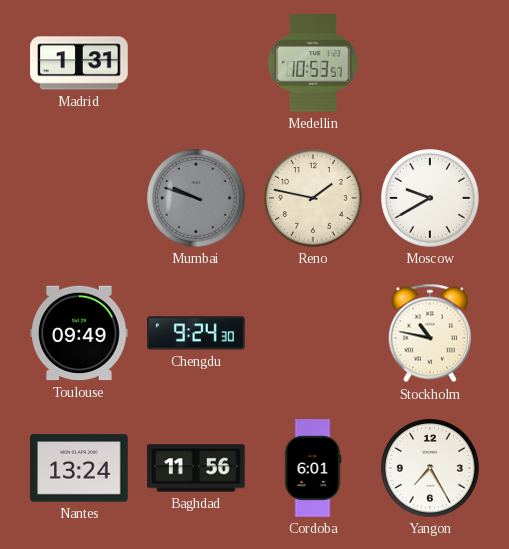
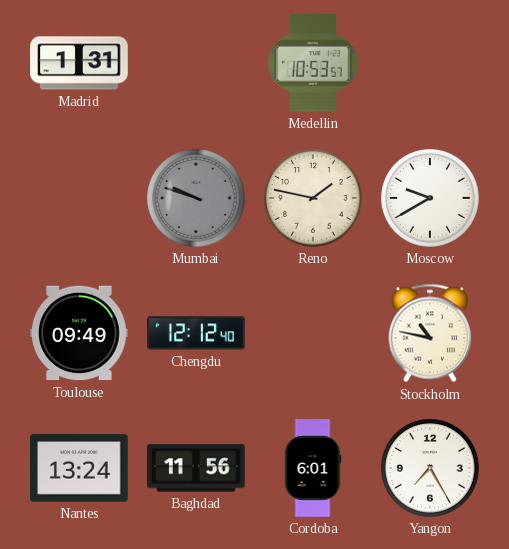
Chengdu: 9:24 -> 12:12 (196, 333)
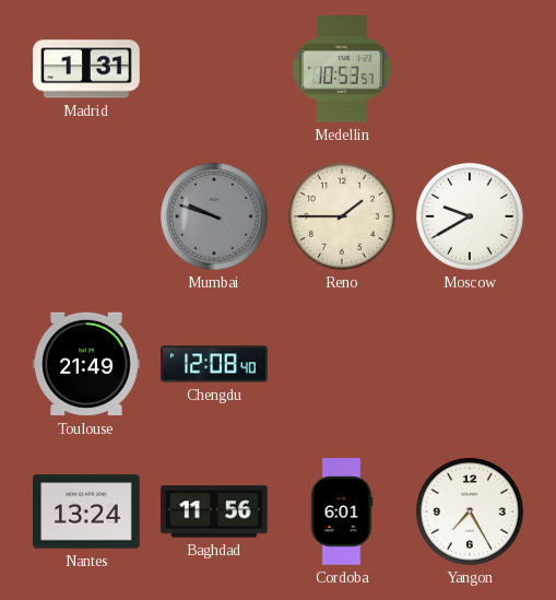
Reno: 1:47 -> 1:45 (343, 217)
Toulouse: 09:49 -> 21:49 (86, 364)
Chengdu: 12:12 -> 12:08 (214, 364)
Stockholm: 10:47 -> none (430, 333)
